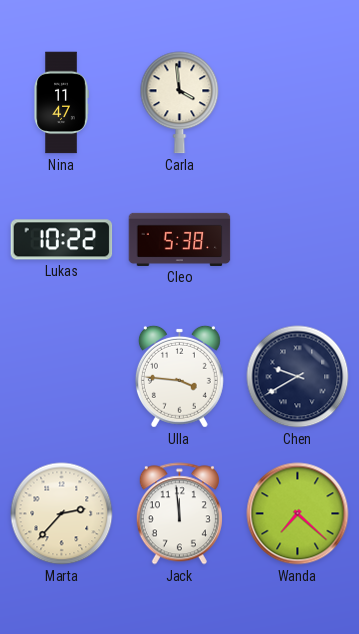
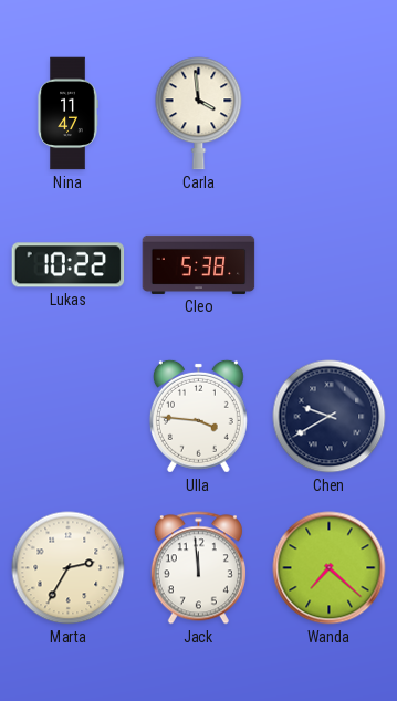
Marta: 2:37 -> 2:35 (69, 568)
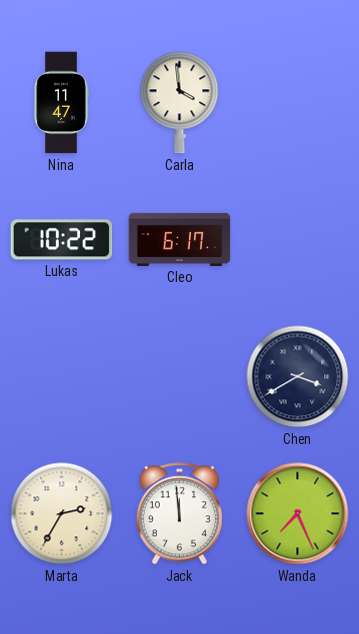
Cleo: 5:38 -> 6:17 (180, 239)
Ulla: 3:46 -> none (198, 416)
Chen: 9:40 -> 3:40 (298, 377)
Wanda: 7:22 -> 7:26 (298, 514)
